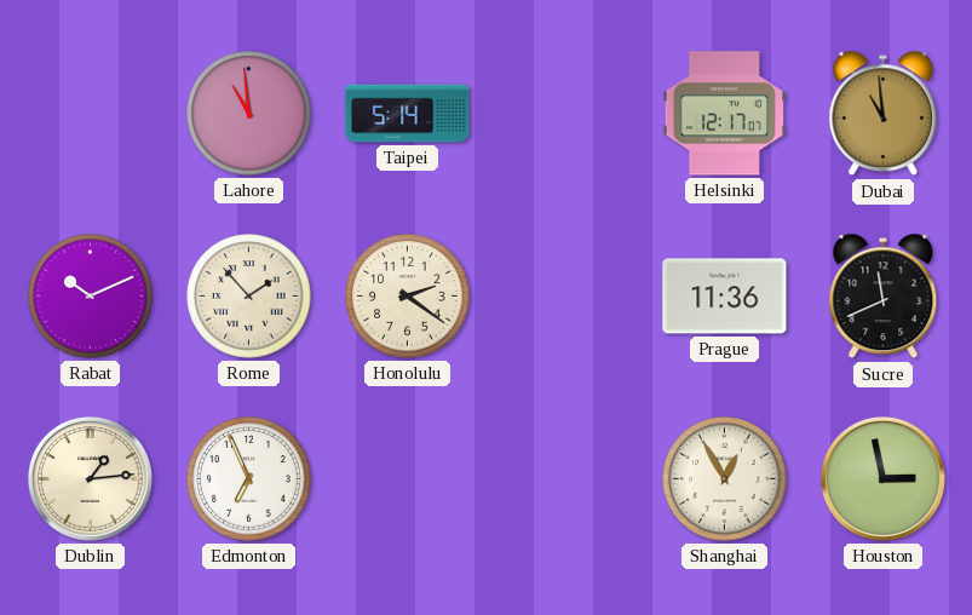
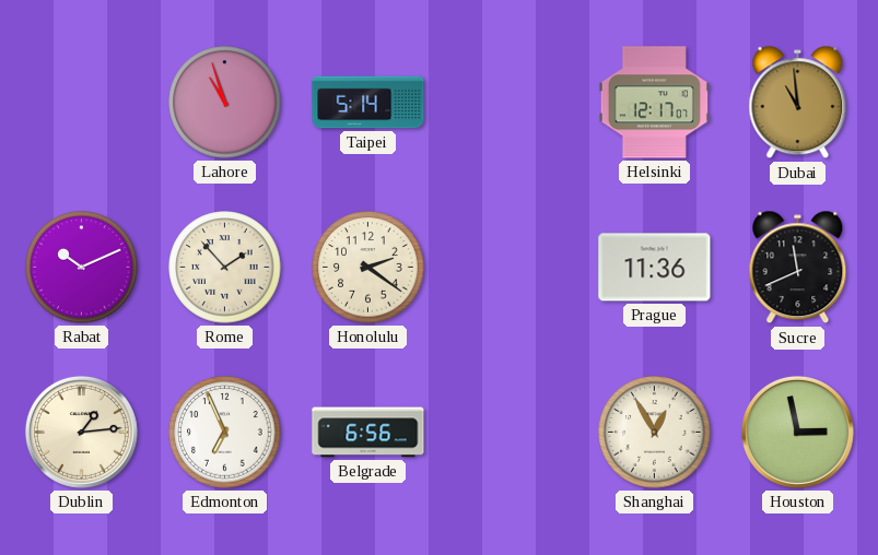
Lahore: 10:59 -> 10:57 (225, 103)
Belgrade: none -> 6:56 (368, 433)
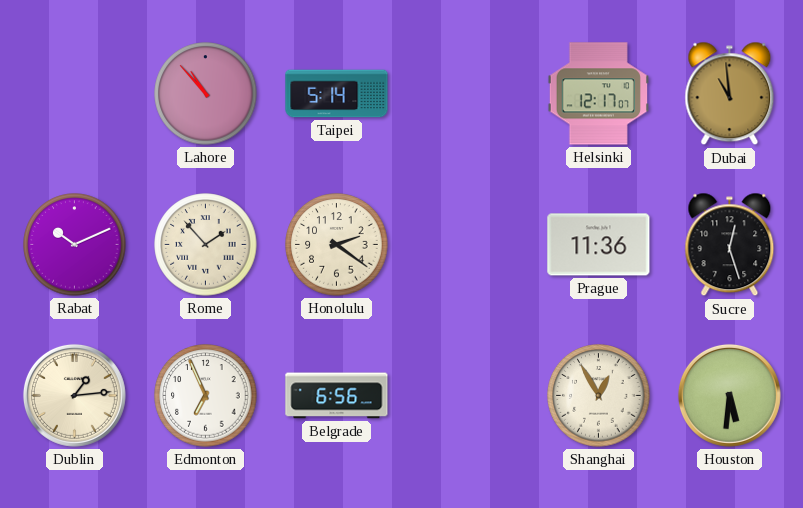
Lahore: 10:57 -> 10:53 (206, 94)
Sucre: 11:41 -> 12:27 (730, 245)
Houston: 2:58 -> 5:31 (729, 395)
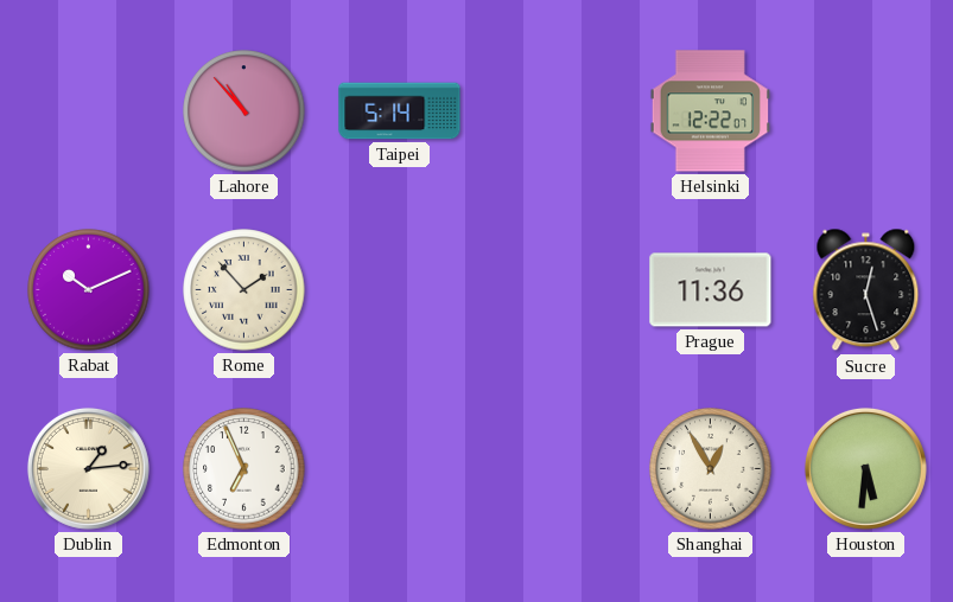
Helsinki: 12:17 -> 12:22 (710, 111)
Dubai: 10:59 -> none (730, 94)
Honolulu: 2:21 -> none (337, 245)
Belgrade: 6:56 -> none (337, 396)
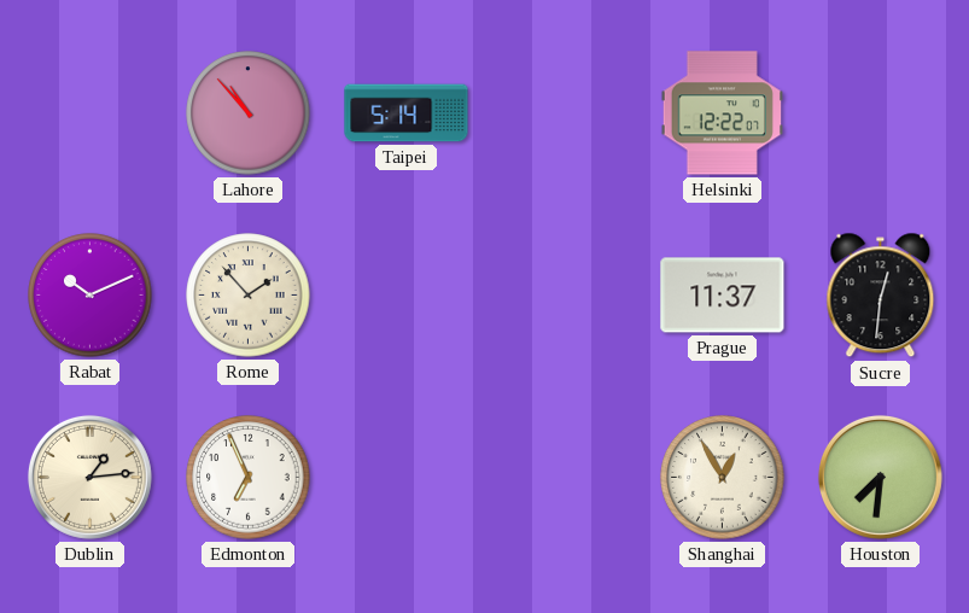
Prague: 11:36 -> 11:37 (723, 296)
Sucre: 12:27 -> 12:31 (881, 296)
Houston: 5:31 -> 7:31 (880, 477)
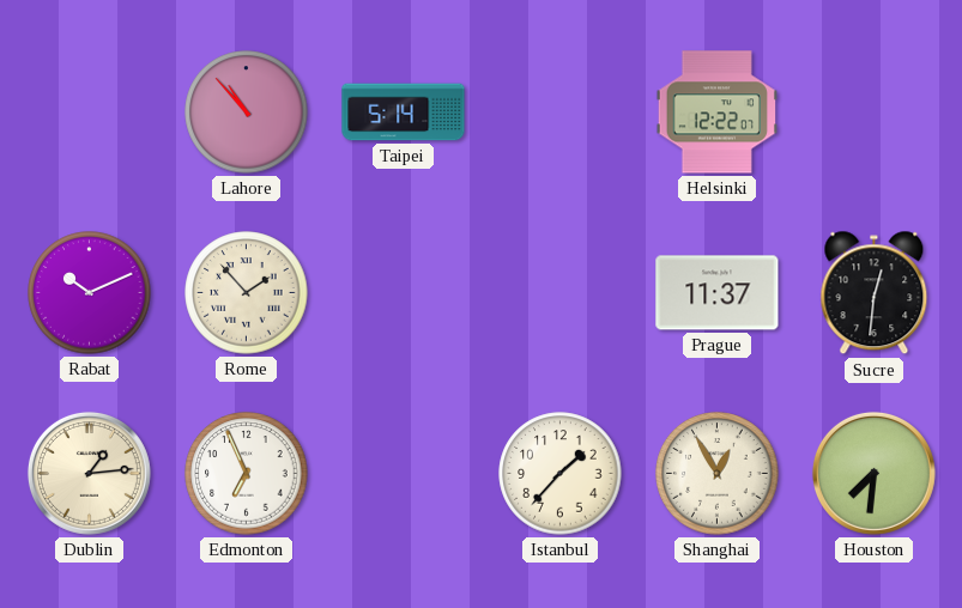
Istanbul: none -> 1:37 (561, 474)
